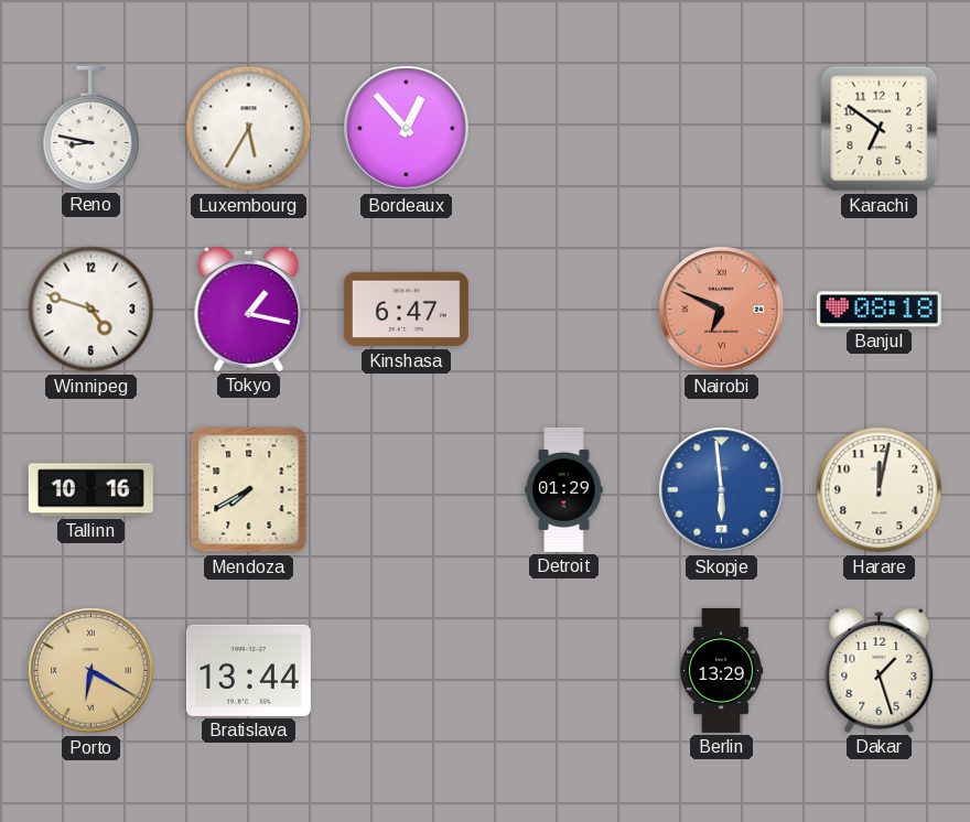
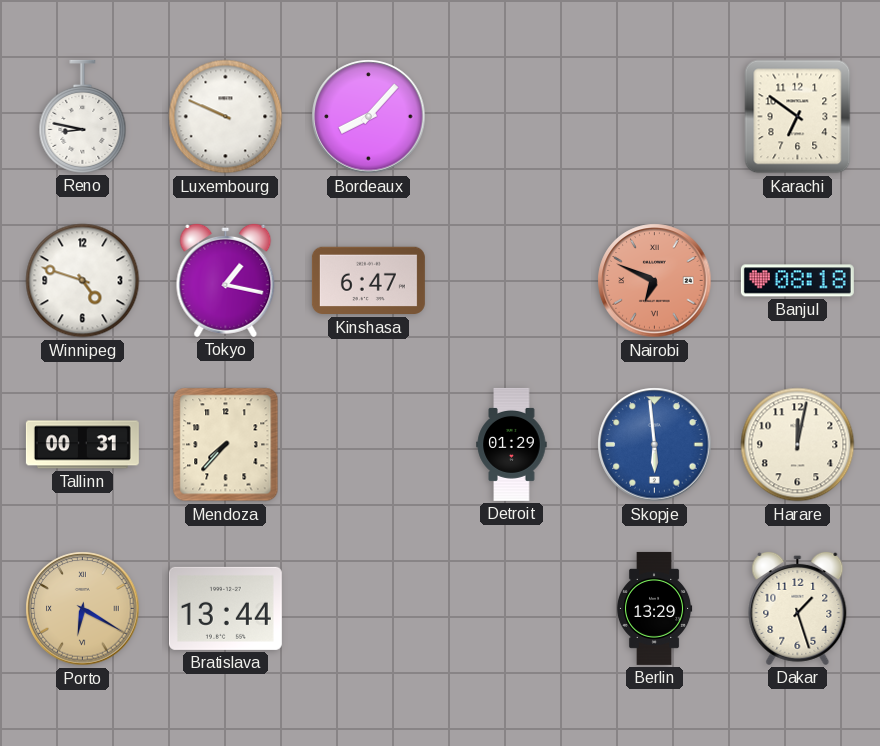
Luxembourg: 5:35 -> 9:49 (226, 117)
Bordeaux: 12:53 -> 8:07 (369, 117)
Tallinn: 10:16 -> 00:31 (82, 445)
Mendoza: 7:40 -> 7:37 (226, 445)
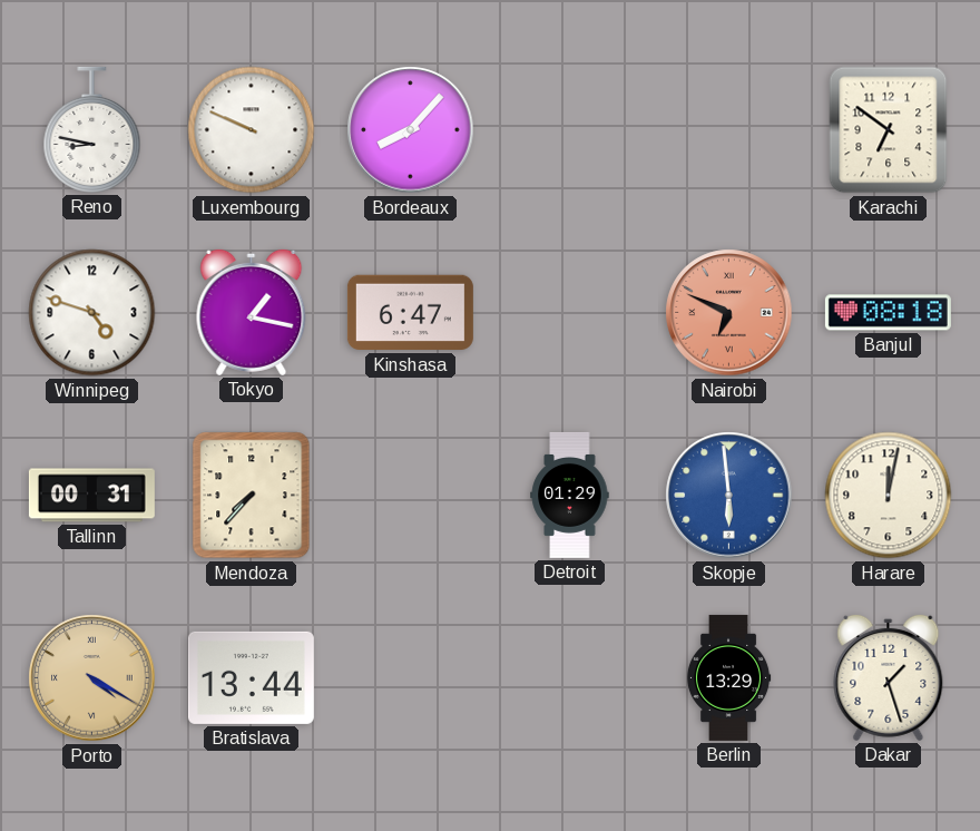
Porto: 6:20 -> 4:20 (92, 678)
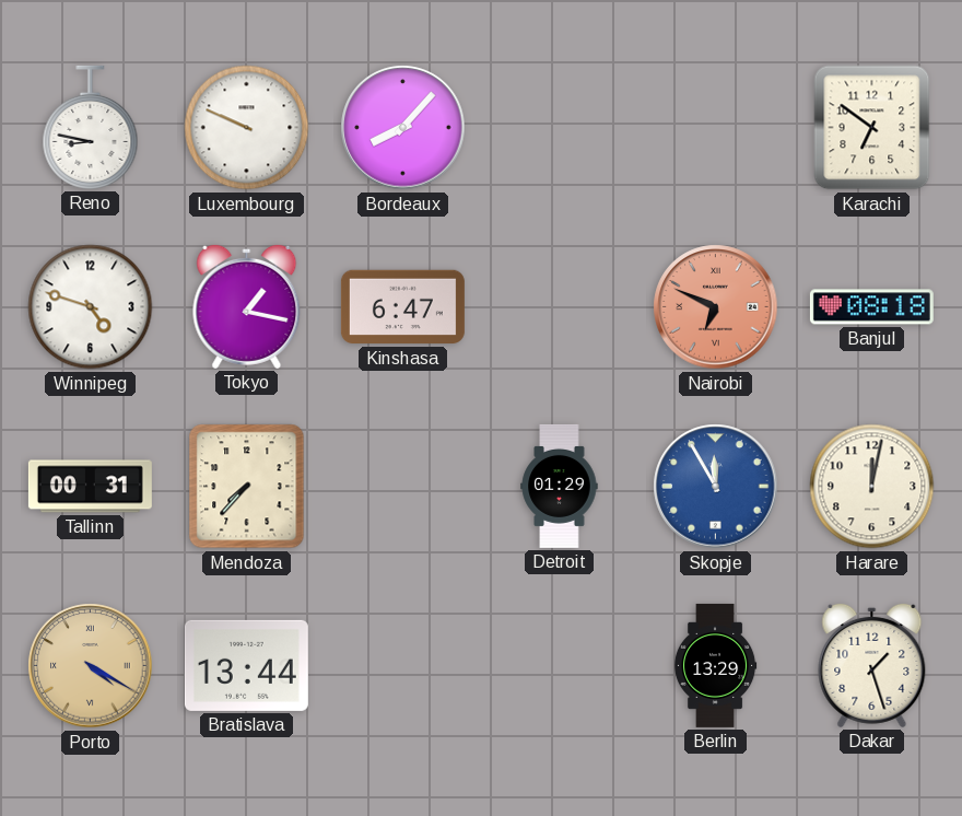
Skopje: 5:59 -> 11:55 (716, 487)
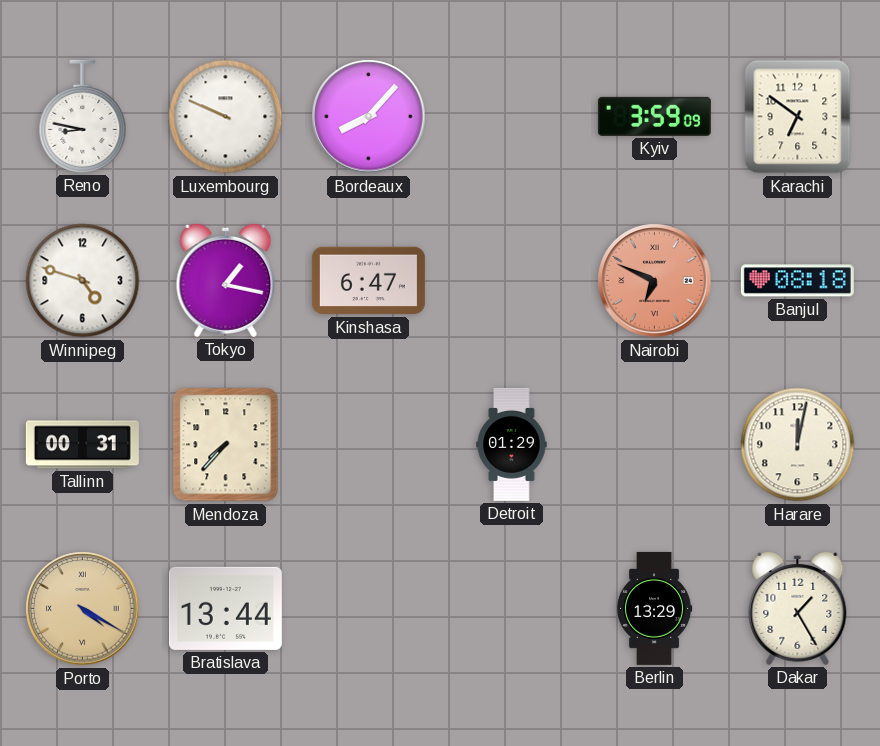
Kyiv: none -> 3:59 (654, 116)
Skopje: 11:55 -> none (716, 487)
Dakar: 1:27 -> 1:25 (798, 608)
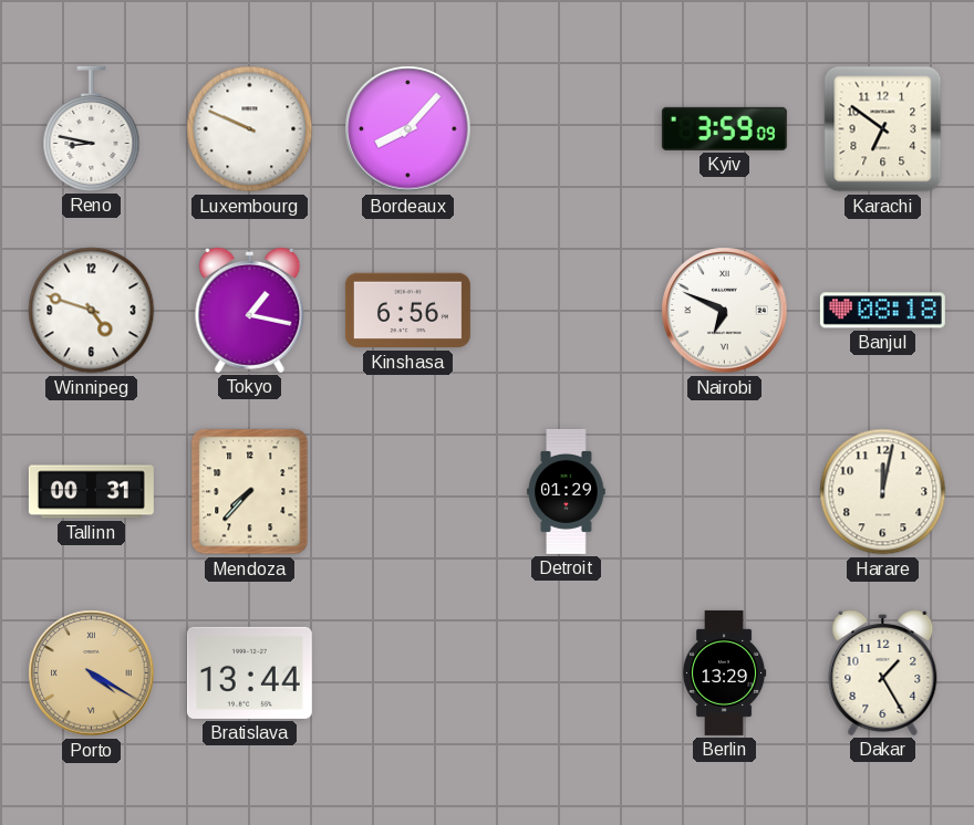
Kinshasa: 6:47 -> 6:56 (407, 311)
Nairobi dial: salmon -> white (725, 311)
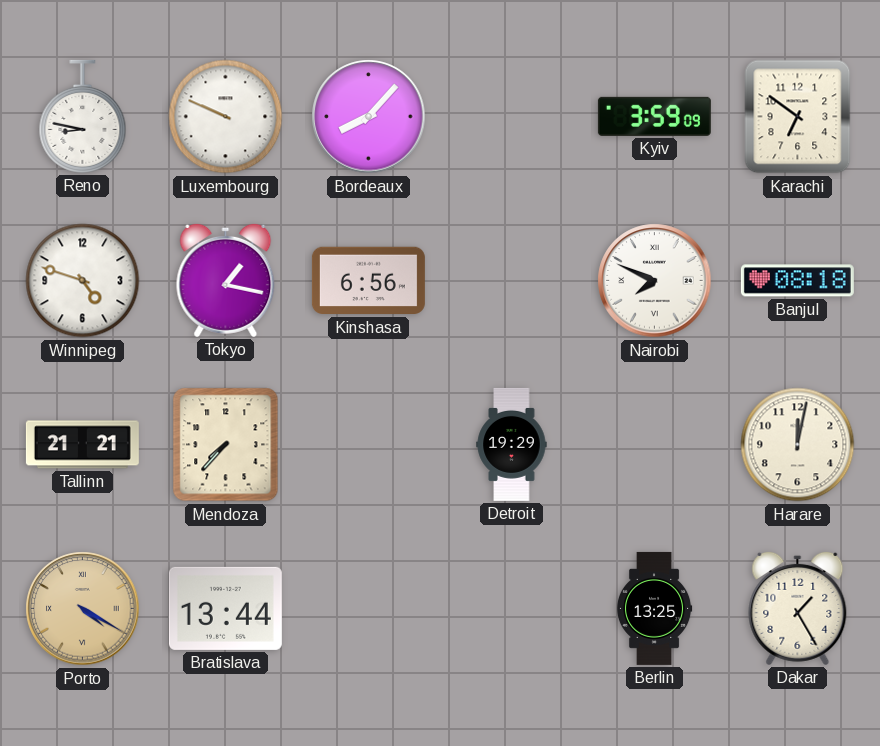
Nairobi: 6:49 -> 7:49 (655, 281)
Tallinn: 00:31 -> 21:21 (82, 445)
Detroit: 01:29 -> 19:29 (512, 444)
Berlin: 13:29 -> 13:25 (654, 608)
